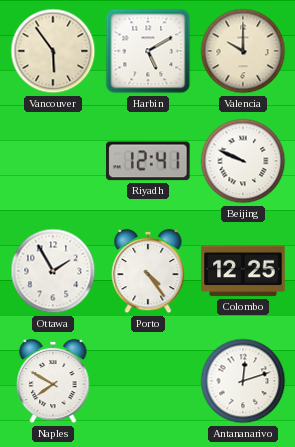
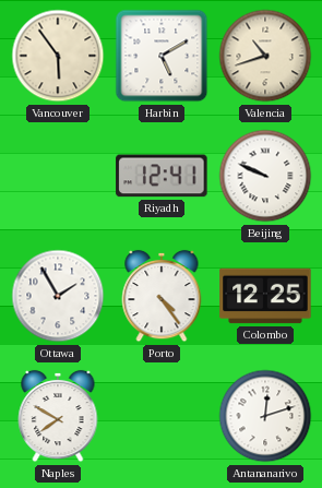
Valencia: 10:00 -> 10:42 (265, 56)
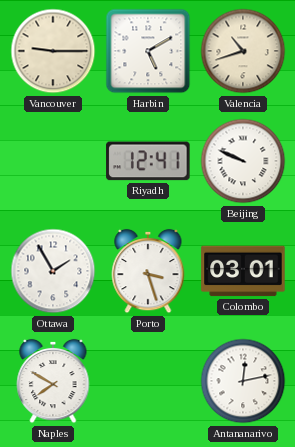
Vancouver: 5:54 -> 9:15 (53, 51)
Porto: 4:24 -> 3:27 (148, 271)
Colombo: 12:25 -> 03:01 (243, 271)
Antananarivo: 12:12 -> 12:13 (243, 381)
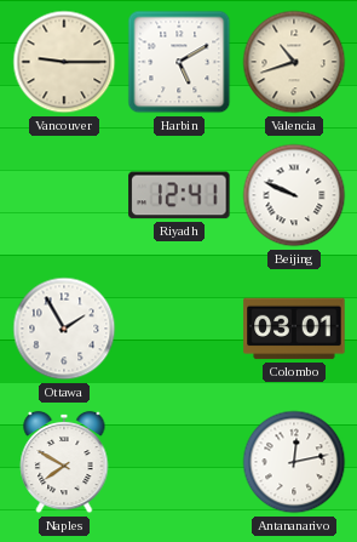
Porto: 3:27 -> none (148, 271)
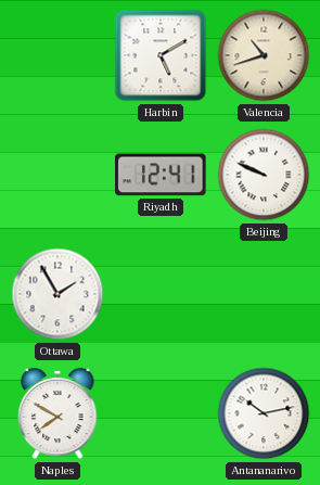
Vancouver: 9:15 -> none (64, 62)
Colombo: 03:01 -> none (294, 329)
Antananarivo: 12:13 -> 10:13 (264, 413)
